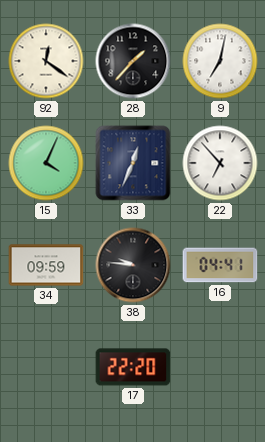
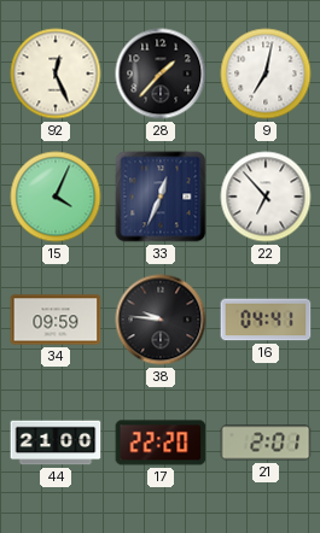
92: 12:21 -> 12:26 (56, 74)
44: none -> 21:00 (56, 443)
21: none -> 2:01 (266, 443)
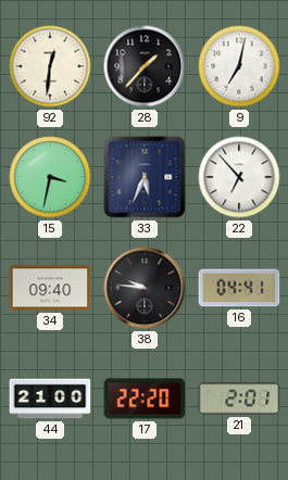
92: 12:26 -> 12:31 (50, 66)
15: 4:04 -> 3:32 (50, 177)
33: 12:34 -> 5:34 (145, 177)
34: 09:59 -> 09:40 (50, 288)
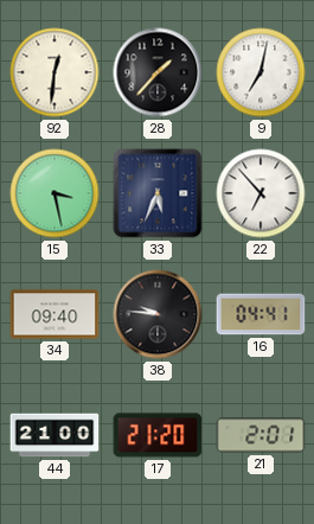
15: 3:32 -> 3:28 (55, 193)
17: 22:20 -> 21:20 (158, 435)
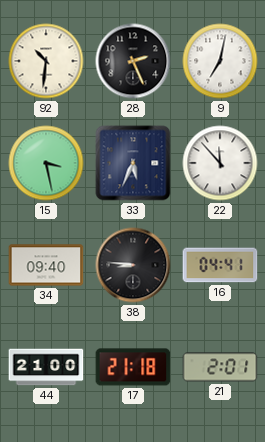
92: 12:31 -> 10:31 (46, 61)
28: 1:37 -> 2:26 (133, 61)
22: 6:53 -> 11:53 (220, 163)
38: 9:46 -> 8:46 (133, 265)
17: 21:20 -> 21:18 (133, 367)
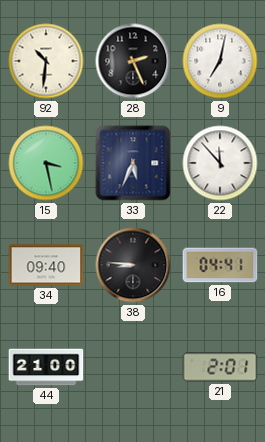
17: 21:18 -> none (133, 367)
